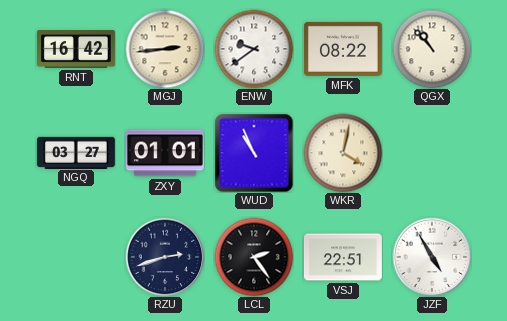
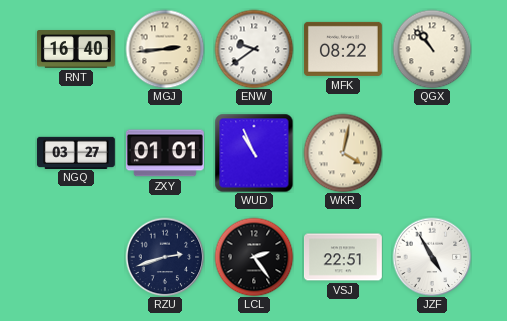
RNT: 16:42 -> 16:40 (77, 49)
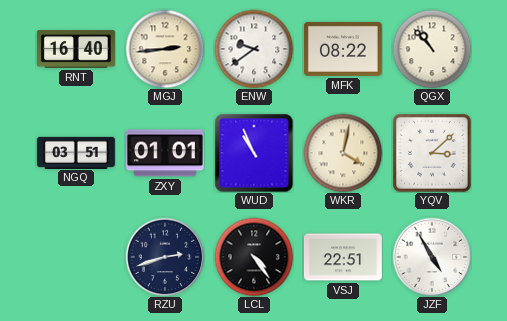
NGQ: 03:27 -> 03:51 (76, 152)
YQV: none -> 3:08 (432, 153)
LCL: 2:24 -> 4:24 (254, 257)
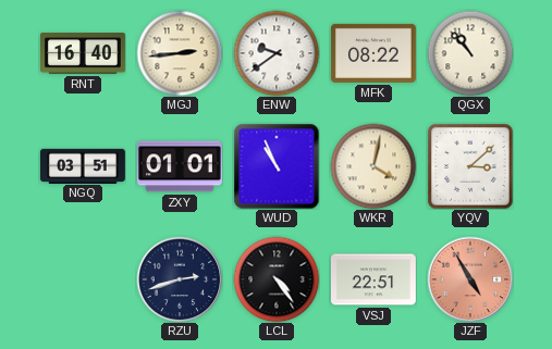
JZF dial: white -> salmon (470, 279)
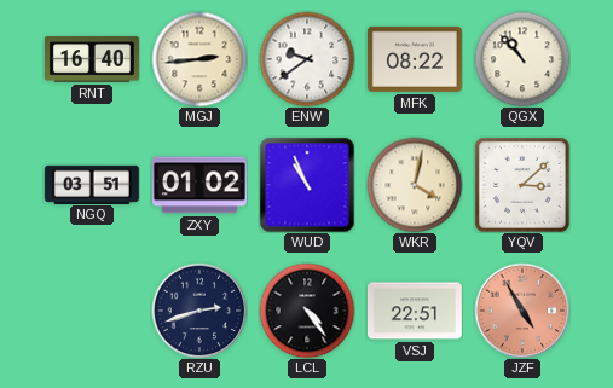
ZXY: 01:01 -> 01:02 (199, 185)
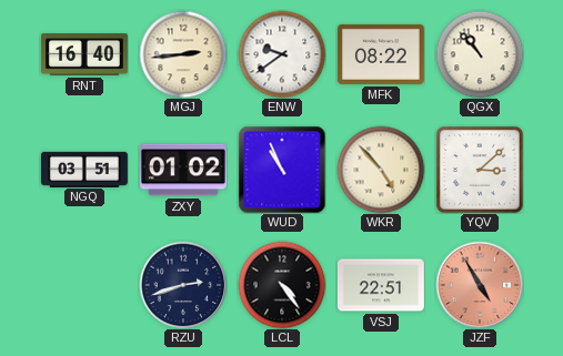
WKR: 4:02 -> 4:53 (381, 170)
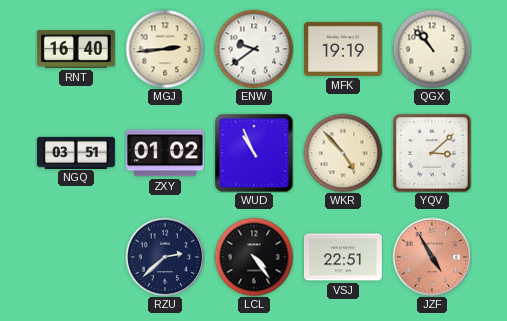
MFK: 08:22 -> 19:19 (343, 49)
RZU: 2:42 -> 2:38 (165, 257)
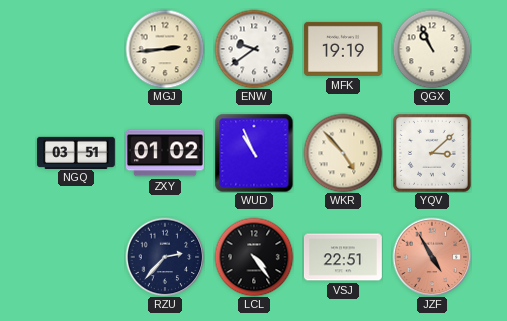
RNT: 16:40 -> none (77, 49)
QGX: 10:53 -> 10:56 (432, 49)
RZU: 2:38 -> 2:37 (165, 257)
